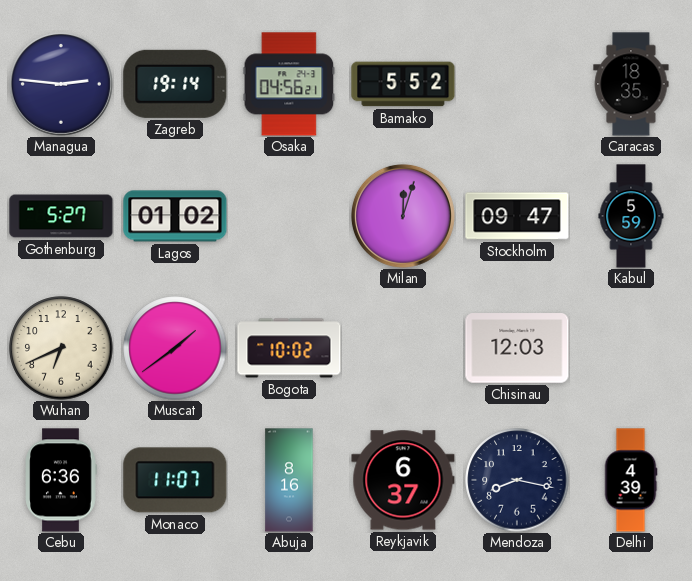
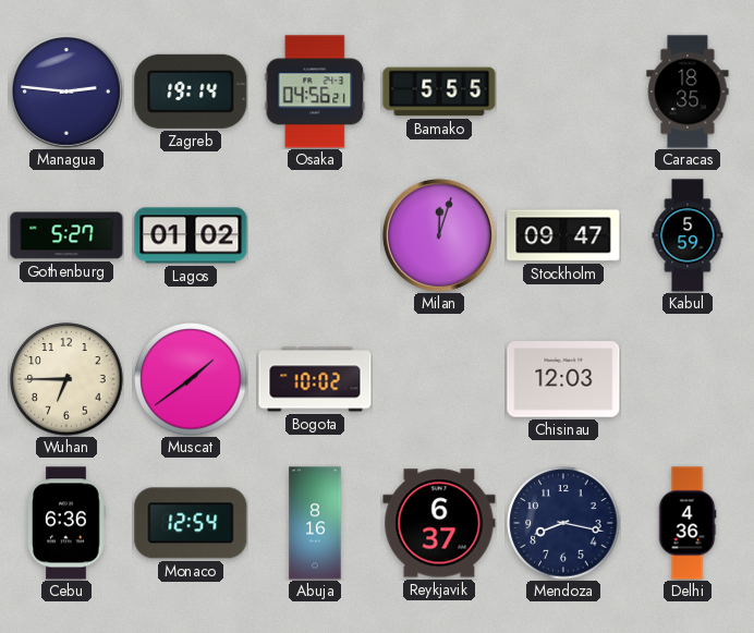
Bamako: 5:52 -> 5:55 (439, 92)
Wuhan: 6:41 -> 6:45 (66, 379)
Monaco: 11:07 -> 12:54 (191, 523)
Delhi: 4:39 -> 4:36 (688, 523)
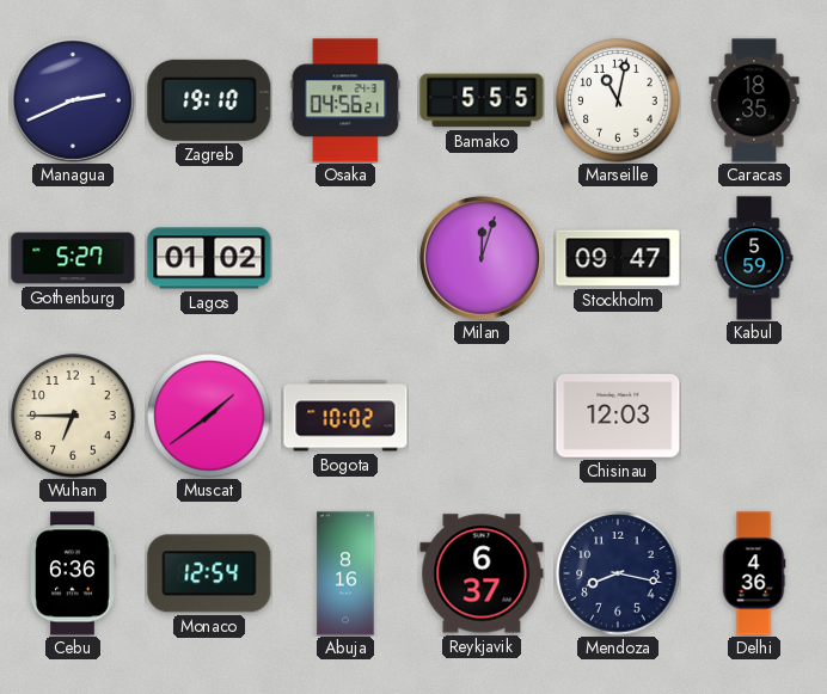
Managua: 2:46 -> 2:41 (73, 100)
Zagreb: 19:14 -> 19:10 (209, 100)
Marseille: none -> 11:02 (618, 100)
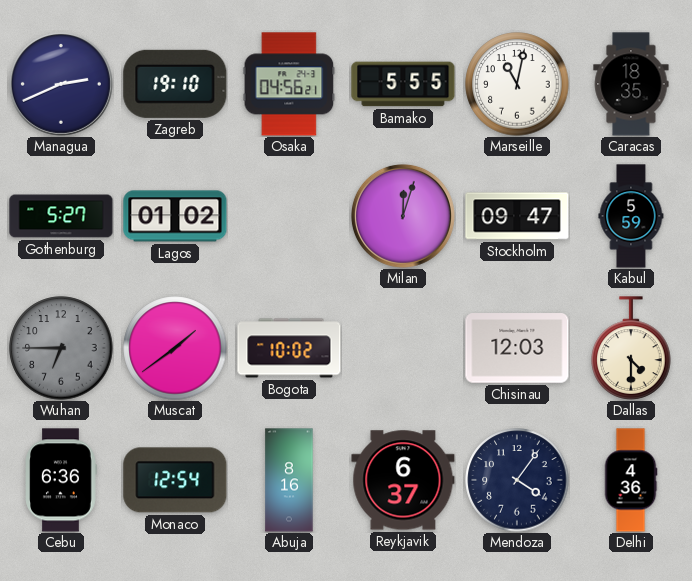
Wuhan dial: cream -> grey (61, 348)
Dallas: none -> 4:30 (631, 348)
Mendoza: 8:17 -> 4:06 (517, 480)
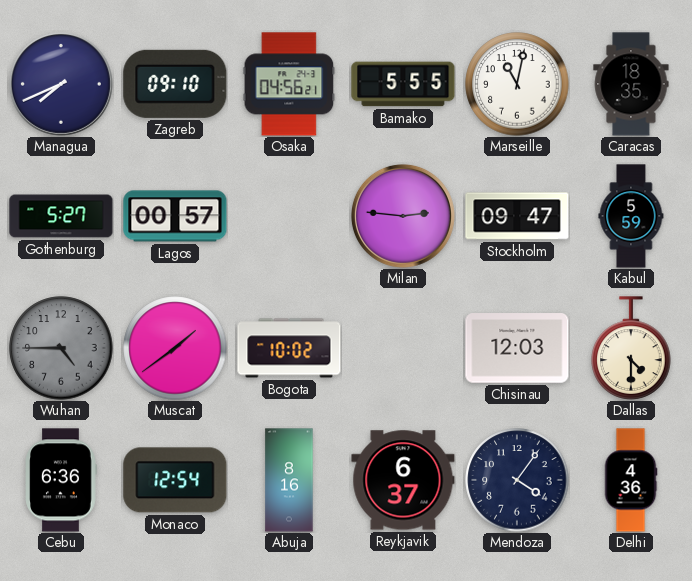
Managua: 2:41 -> 7:41 (61, 84)
Zagreb: 19:10 -> 09:10 (175, 84)
Lagos: 01:02 -> 00:57 (175, 216)
Milan: 12:03 -> 2:46 (403, 216)
Wuhan: 6:45 -> 4:45 (61, 348)
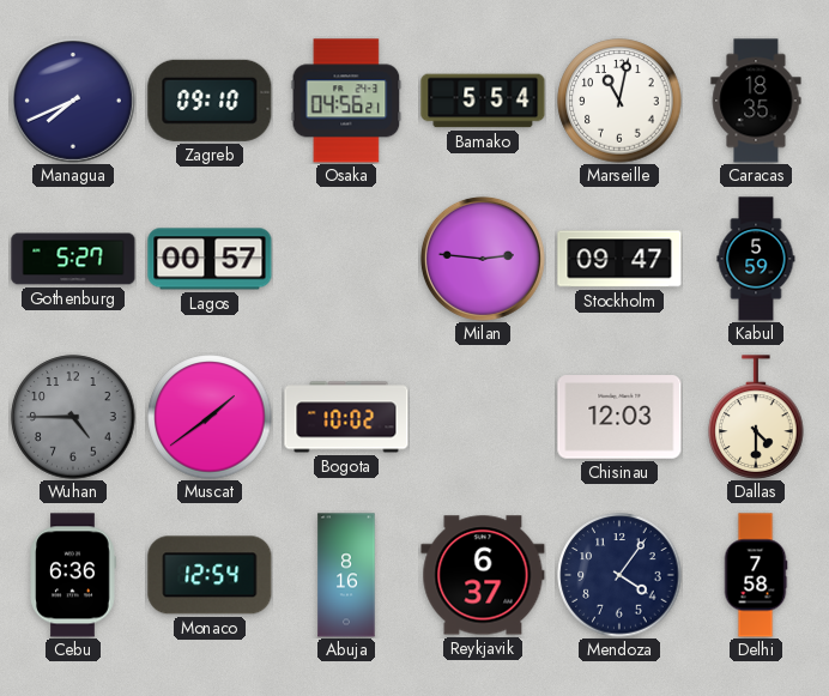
Bamako: 5:55 -> 5:54 (483, 101)
Delhi: 4:36 -> 7:58 (756, 575)
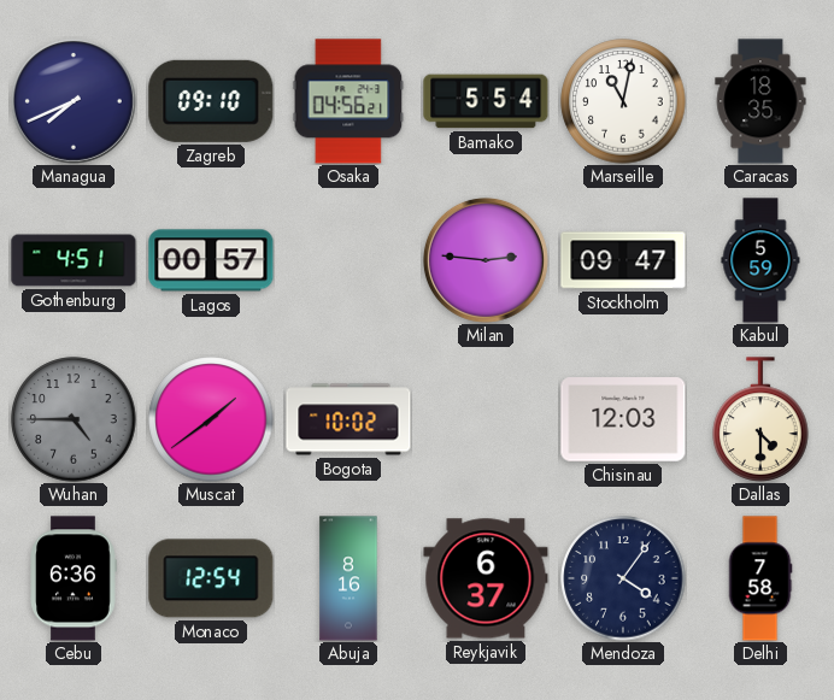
Gothenburg: 5:27 -> 4:51 (74, 260)
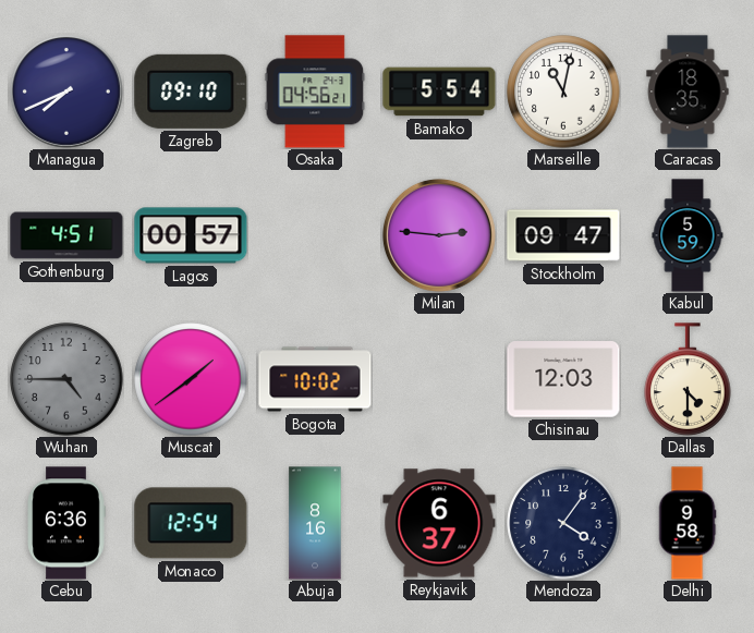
Delhi: 7:58 -> 9:58 (688, 523)
